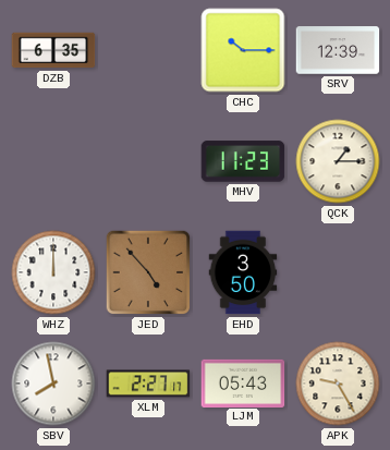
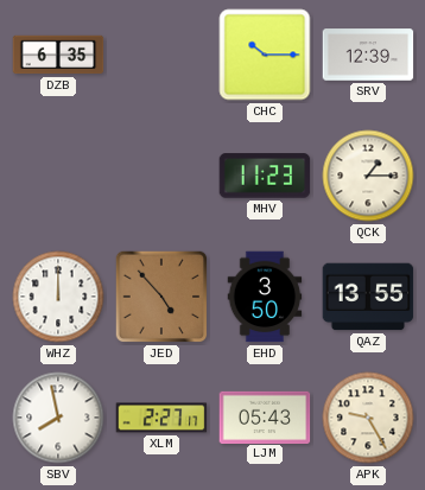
QAZ: none -> 13:55 (368, 297)
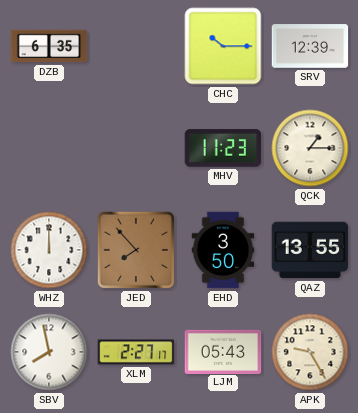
JED: 4:53 -> 7:53 (136, 250)
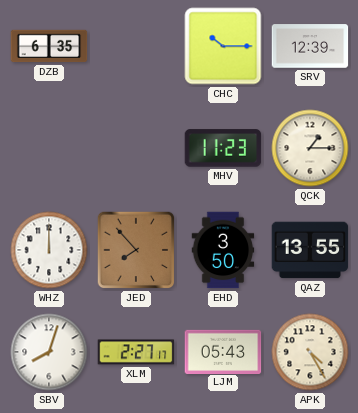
SBV: 7:58 -> 8:03 (49, 352)
APK: 9:25 -> 4:25 (310, 352)
